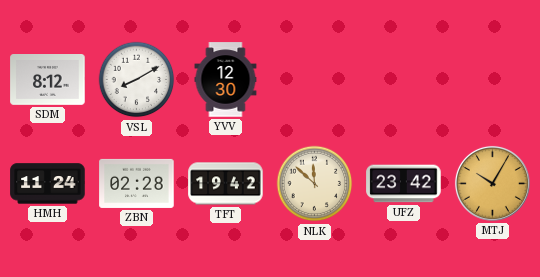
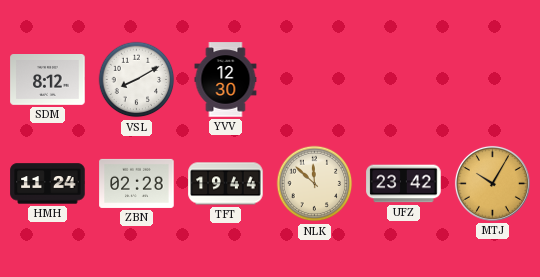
TFT: 19:42 -> 19:44 (226, 184)
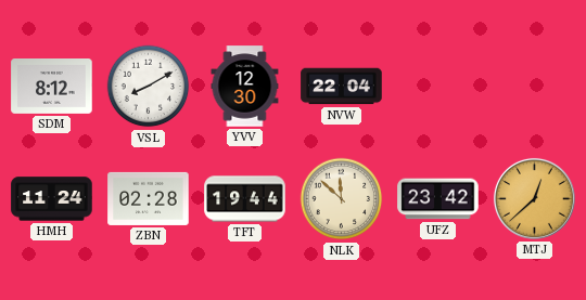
NVW: none -> 22:04 (342, 87)
MTJ: 10:05 -> 12:38 (534, 198)
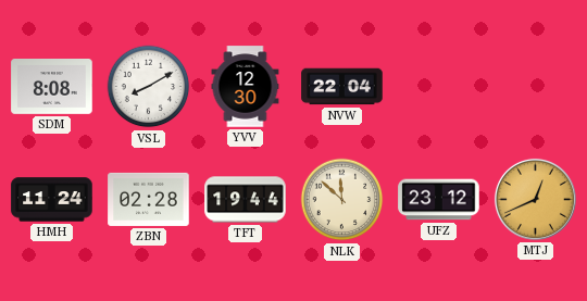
SDM: 8:12 -> 8:08 (52, 87)
UFZ: 23:42 -> 23:12 (439, 200)
MTJ: 12:38 -> 12:41 (535, 199)
